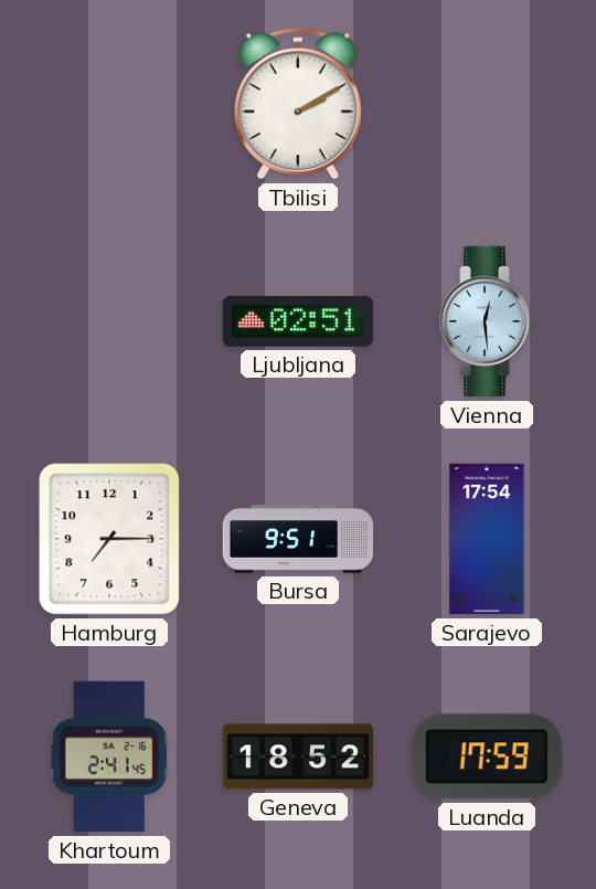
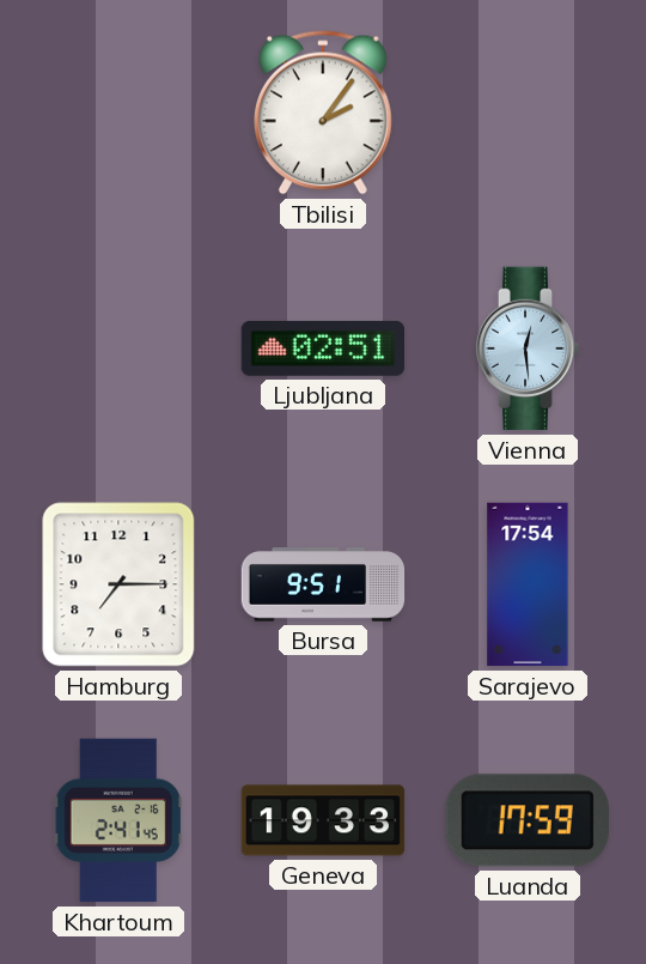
Tbilisi: 2:10 -> 2:06 (323, 113)
Geneva: 18:52 -> 19:33 (323, 820)
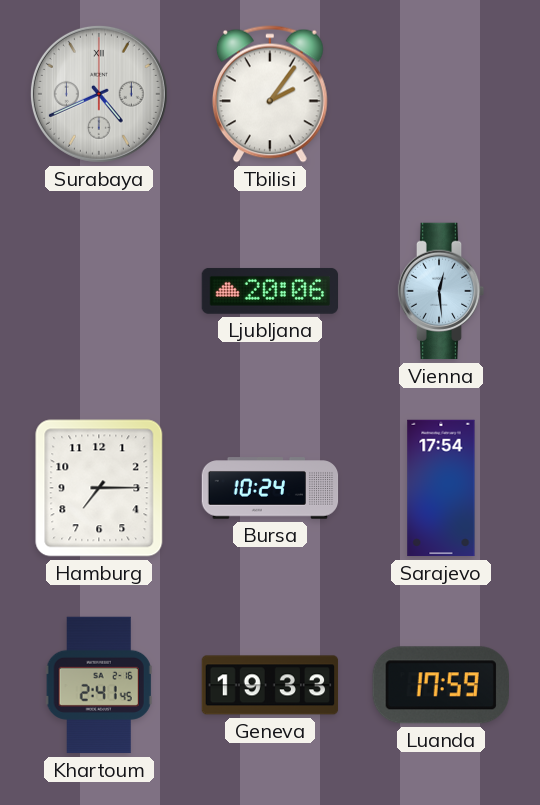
Surabaya: none -> 4:41 (99, 94)
Ljubljana: 02:51 -> 20:06 (270, 291)
Bursa: 9:51 -> 10:24 (270, 488)
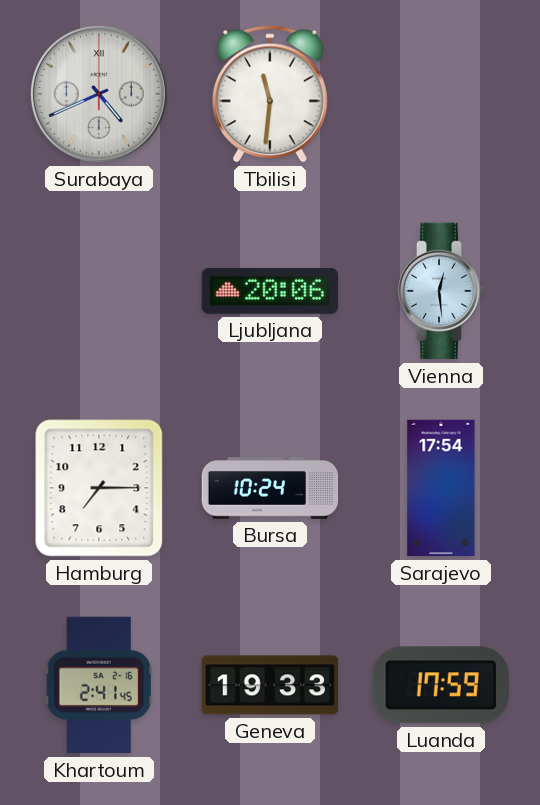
Tbilisi: 2:06 -> 11:31 (270, 94)
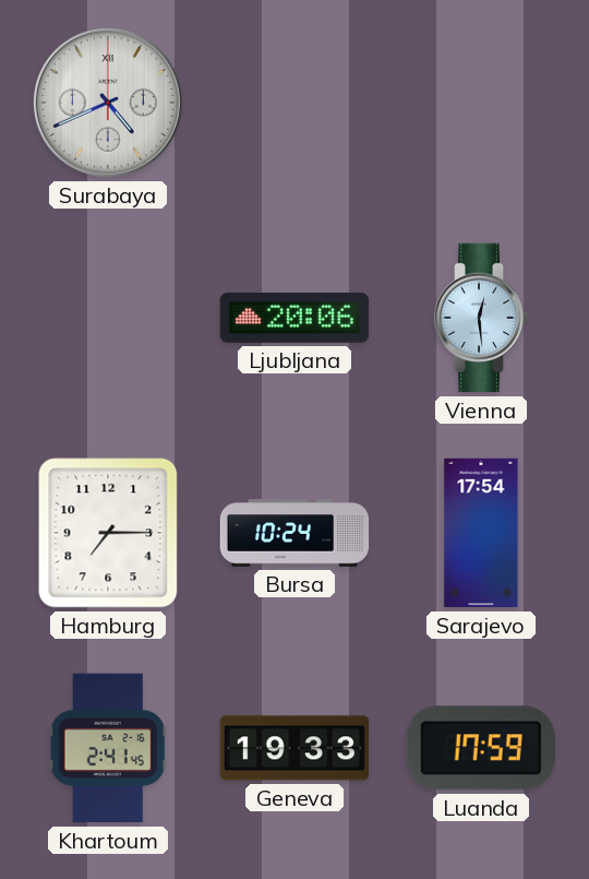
Tbilisi: 11:31 -> none (270, 94)
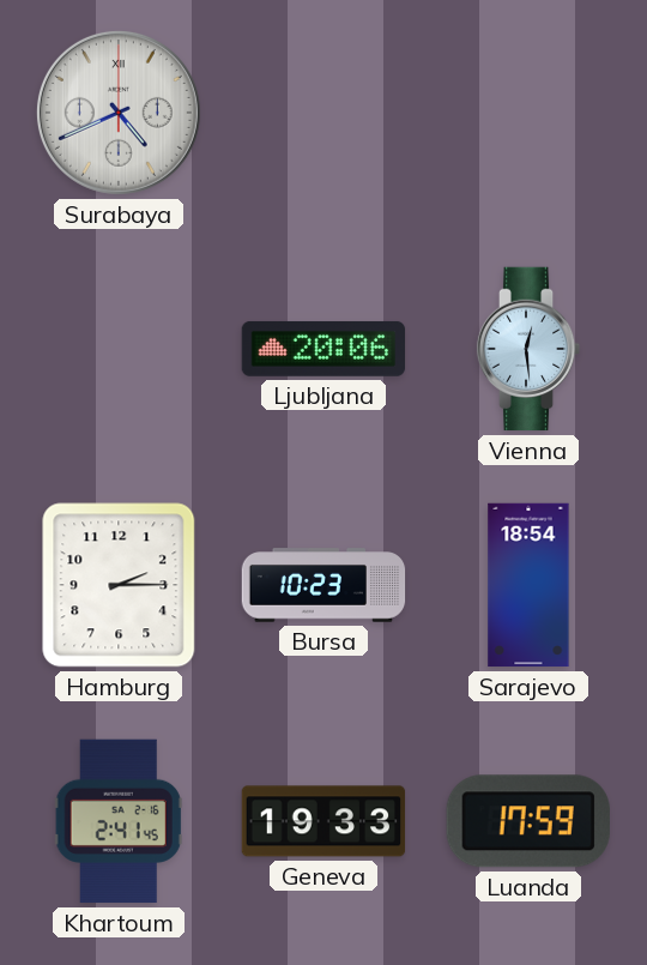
Hamburg: 7:15 -> 2:15 (119, 585)
Bursa: 10:24 -> 10:23 (323, 585)
Sarajevo: 17:54 -> 18:54 (528, 585)
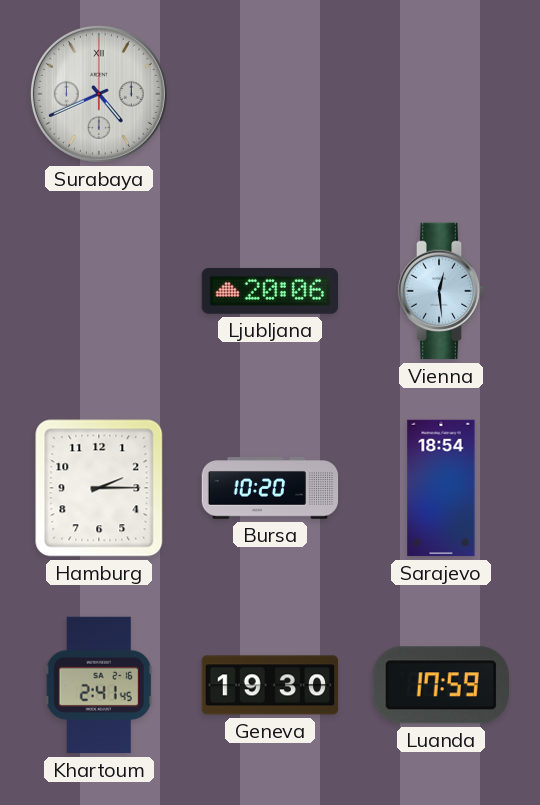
Bursa: 10:23 -> 10:20 (270, 488)
Geneva: 19:33 -> 19:30 (270, 685)
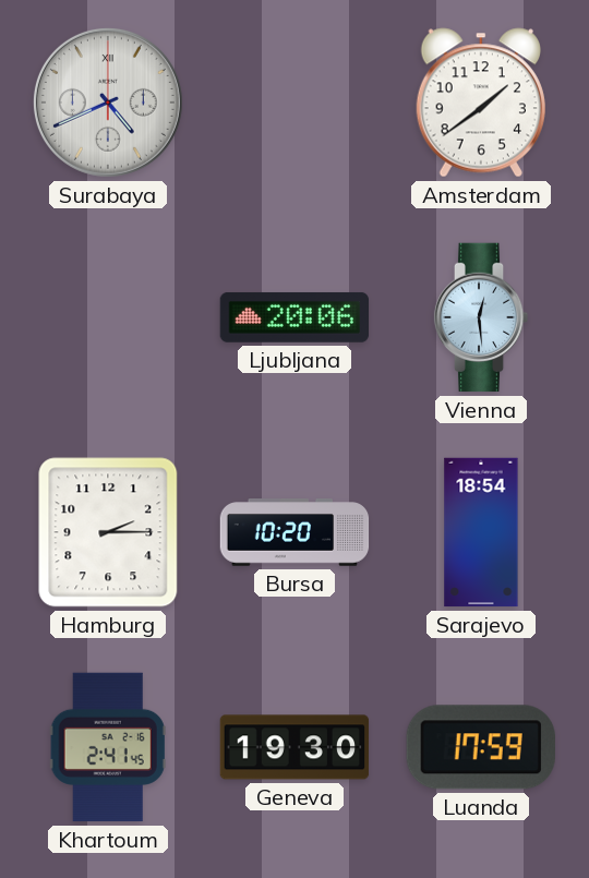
Amsterdam: none -> 1:39 (480, 103)
